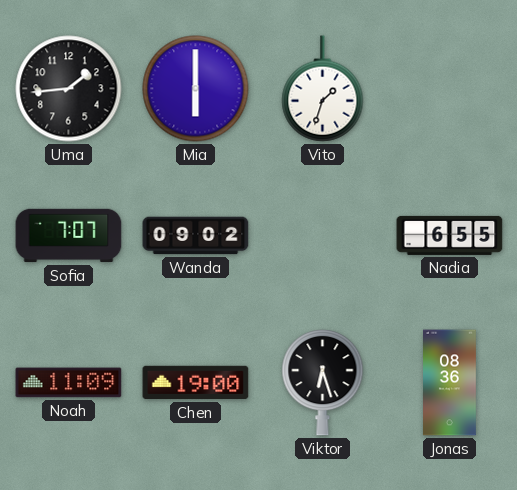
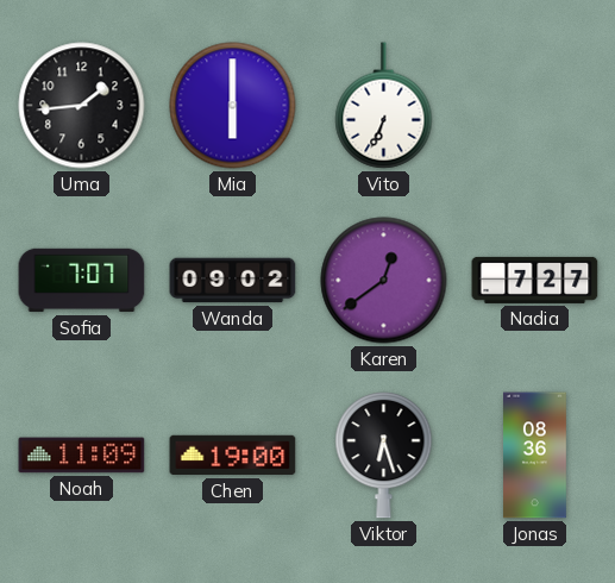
Vito: 1:33 -> 6:34 (384, 106)
Karen: none -> 12:39 (384, 281)
Nadia: 6:55 -> 7:27 (535, 280)
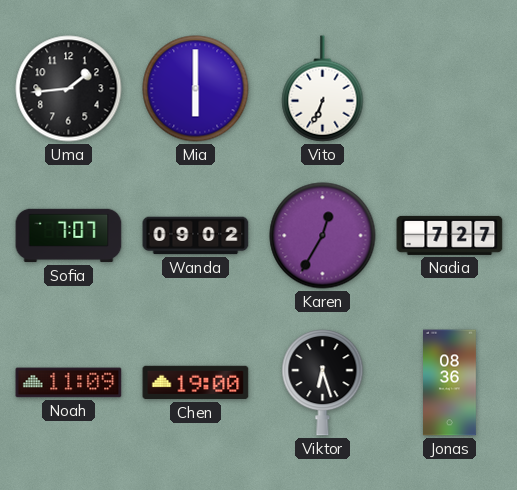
Karen: 12:39 -> 12:35 (323, 236)
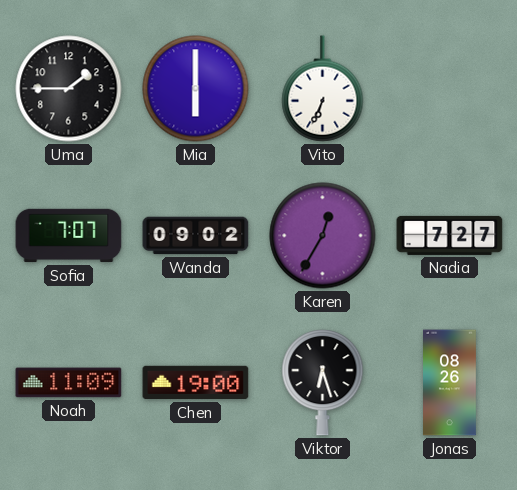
Uma: 1:44 -> 1:45 (69, 89)
Jonas: 08:36 -> 08:26 (450, 383)
